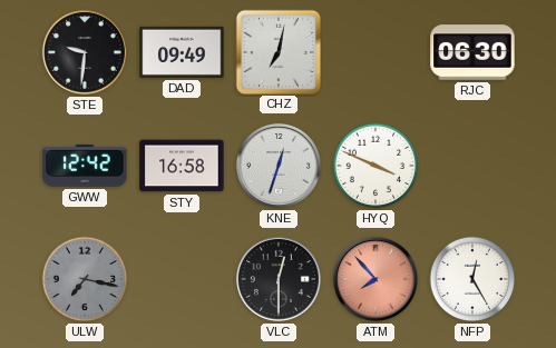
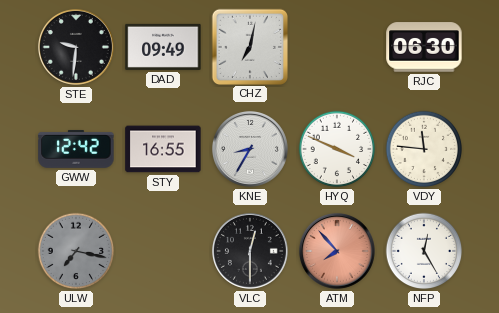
STY: 16:58 -> 16:55 (163, 149)
KNE: 12:33 -> 8:35 (250, 149)
VDY: none -> 11:46 (424, 149)
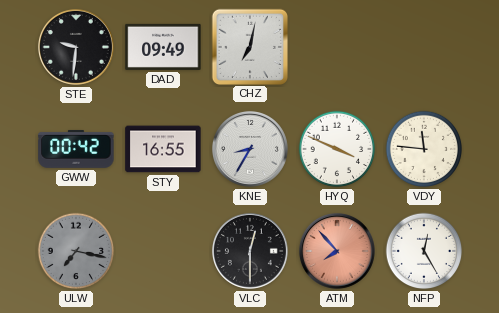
RJC: 06:30 -> none (424, 47)
GWW: 12:42 -> 00:42 (76, 149)
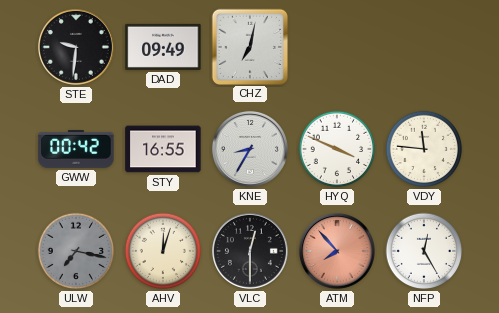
AHV: none -> 12:03 (163, 251)
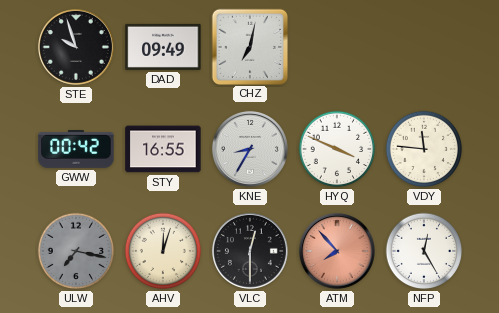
STE: 9:31 -> 9:57 (76, 47)
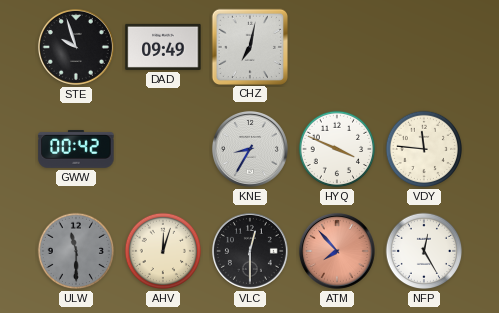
STY: 16:55 -> none (163, 149)
ULW: 7:17 -> 11:30 (76, 251)
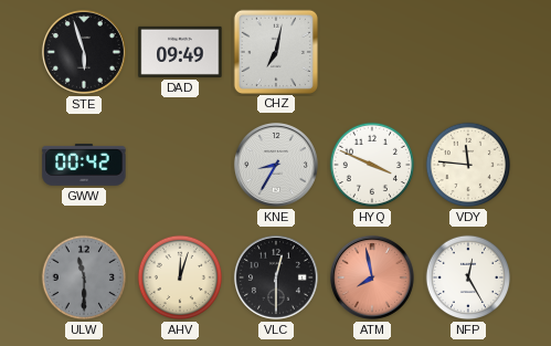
STE: 9:57 -> 5:57 (84, 52)
ATM: 7:53 -> 7:58 (372, 277)
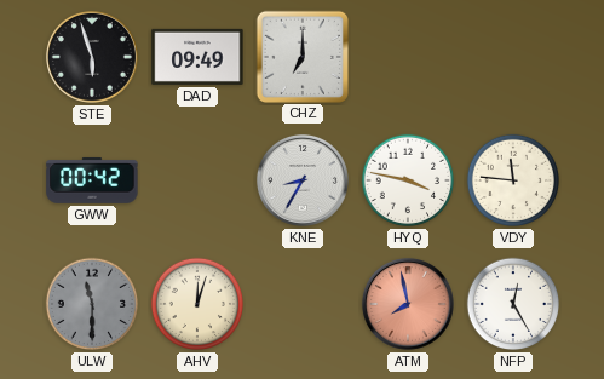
CHZ: 7:02 -> 7:00 (301, 56)
HYQ: 3:49 -> 3:47 (408, 180)
VLC: 12:30 -> none (276, 277)
